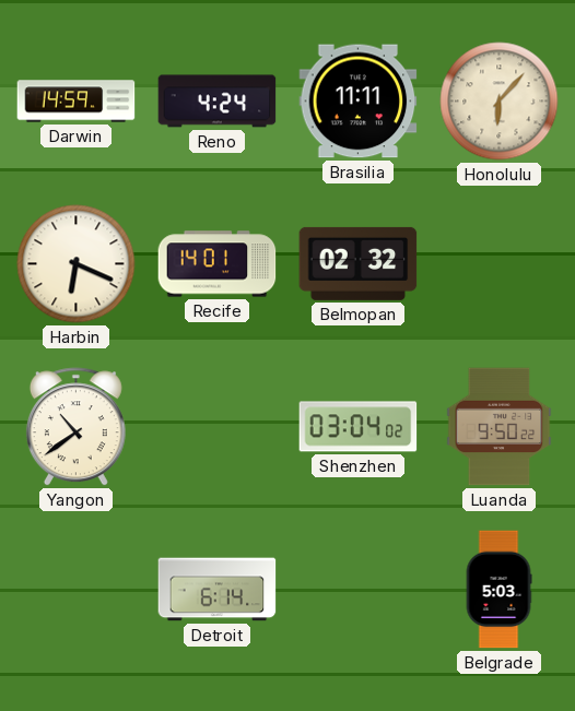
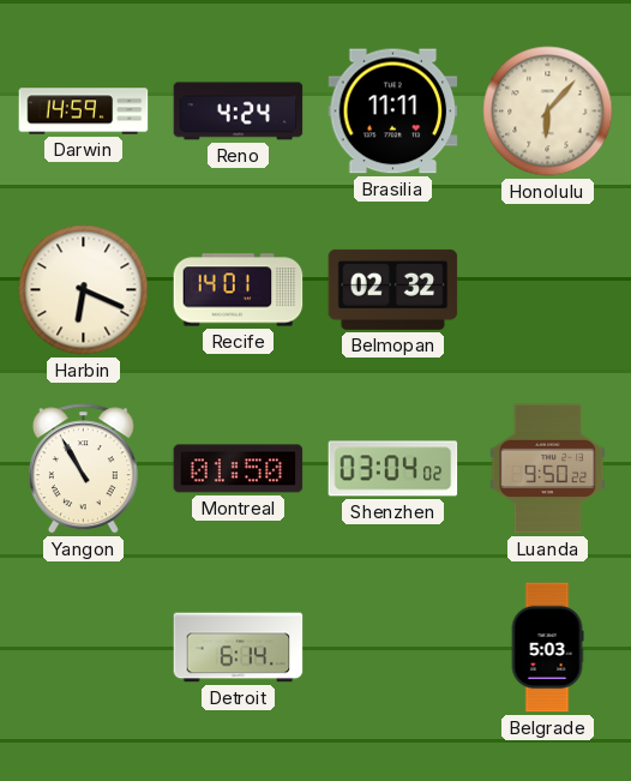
Yangon: 10:39 -> 10:55 (83, 469)
Montreal: none -> 01:50 (239, 469)
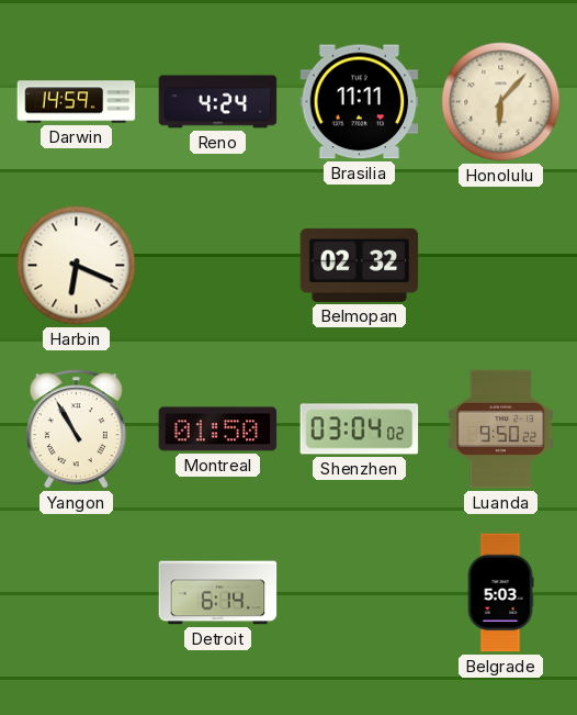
Recife: 14:01 -> none (239, 290)
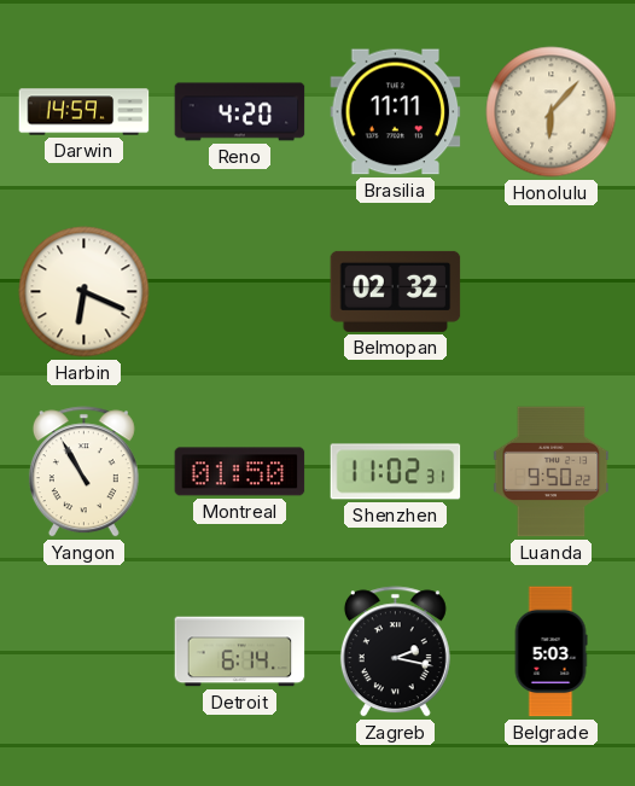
Reno: 4:24 -> 4:20 (240, 112)
Shenzhen: 03:04 -> 11:02 (396, 472)
Zagreb: none -> 2:17 (395, 652)
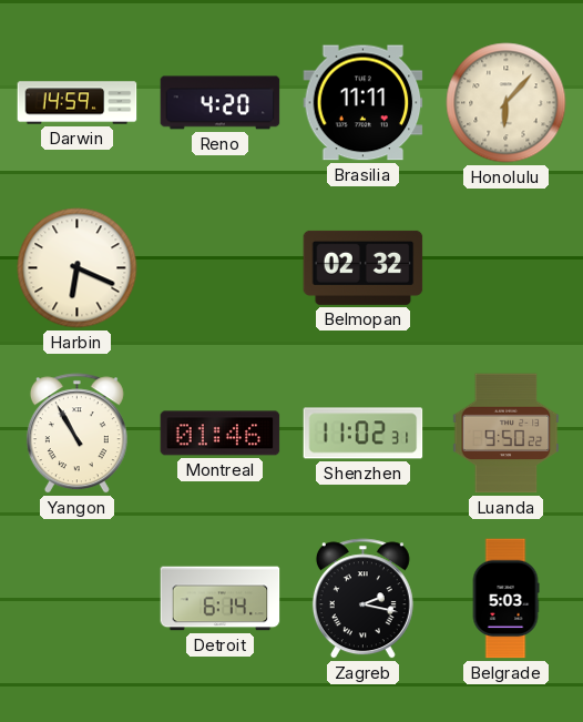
Montreal: 01:50 -> 01:46 (221, 434)
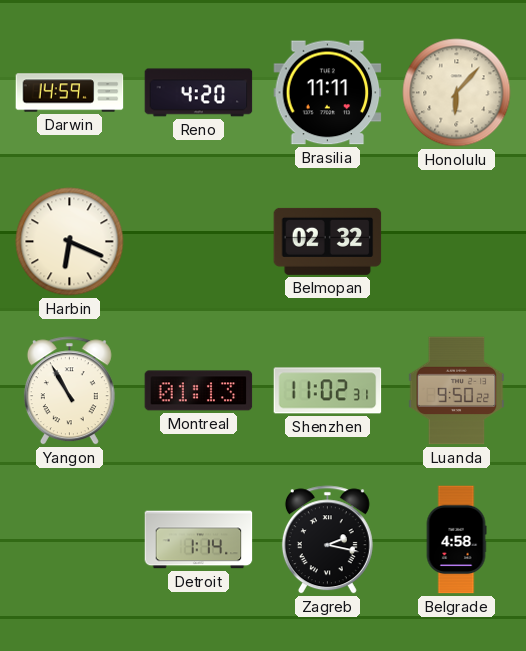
Montreal: 01:46 -> 01:13 (199, 391)
Detroit: 6:14 -> 1:14 (199, 540)
Belgrade: 5:03 -> 4:58 (456, 540)
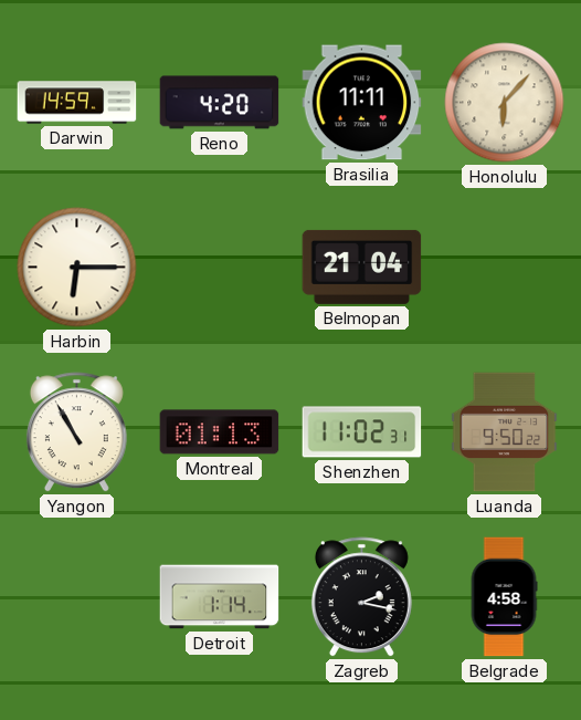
Harbin: 6:19 -> 6:15 (77, 268)
Belmopan: 02:32 -> 21:04 (362, 267)
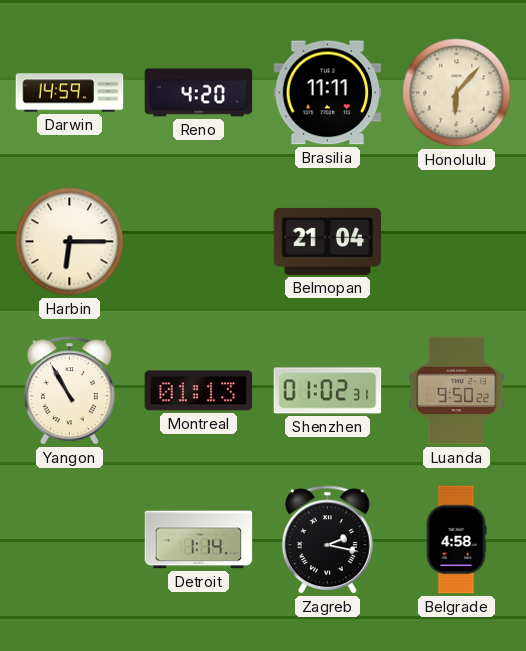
Shenzhen: 11:02 -> 01:02 (328, 391)
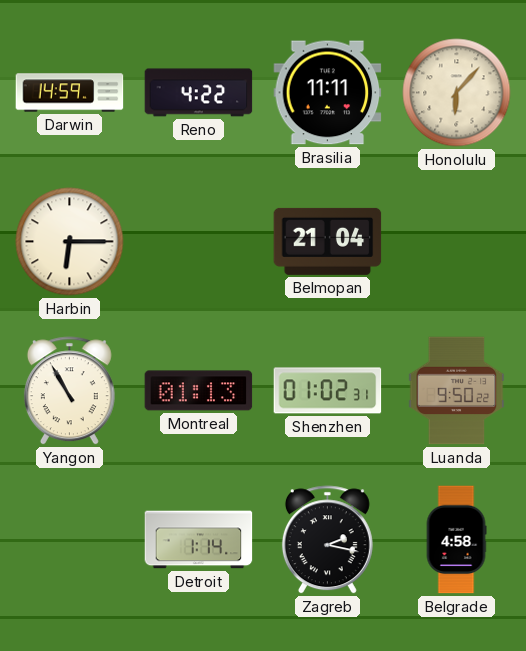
Reno: 4:20 -> 4:22 (199, 93)
